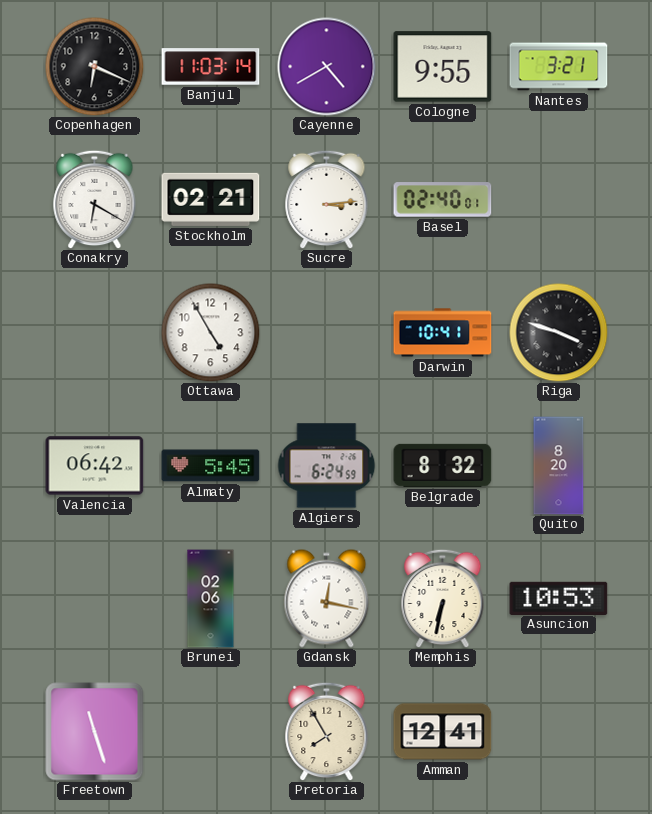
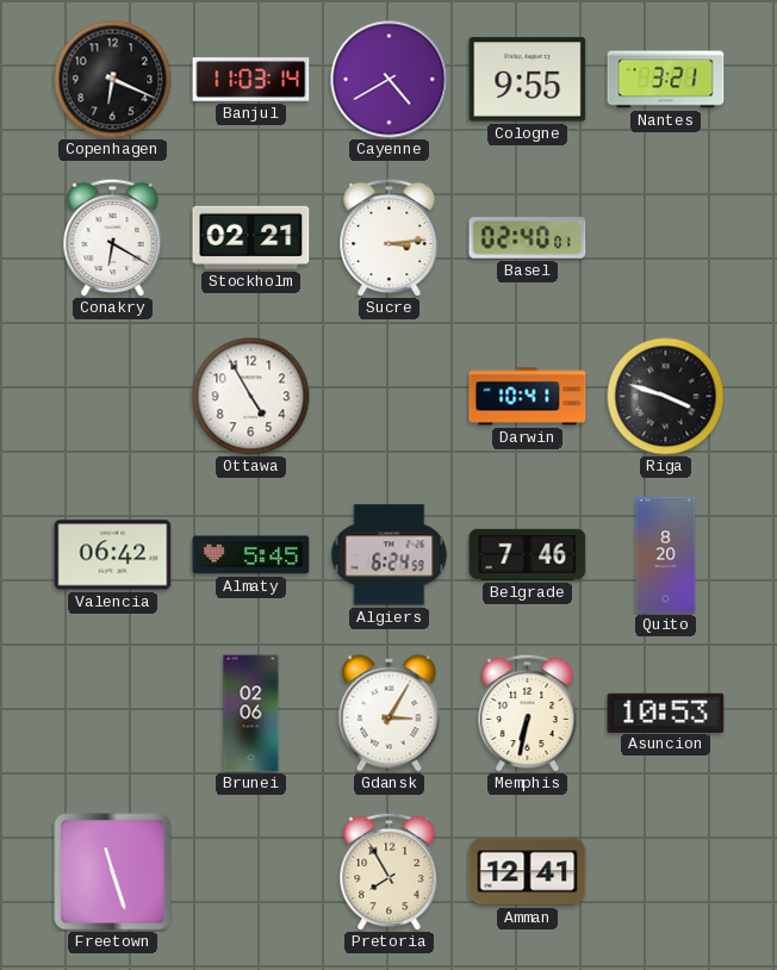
Belgrade: 8:32 -> 7:46 (528, 554)
Gdansk: 12:17 -> 3:05 (390, 714)
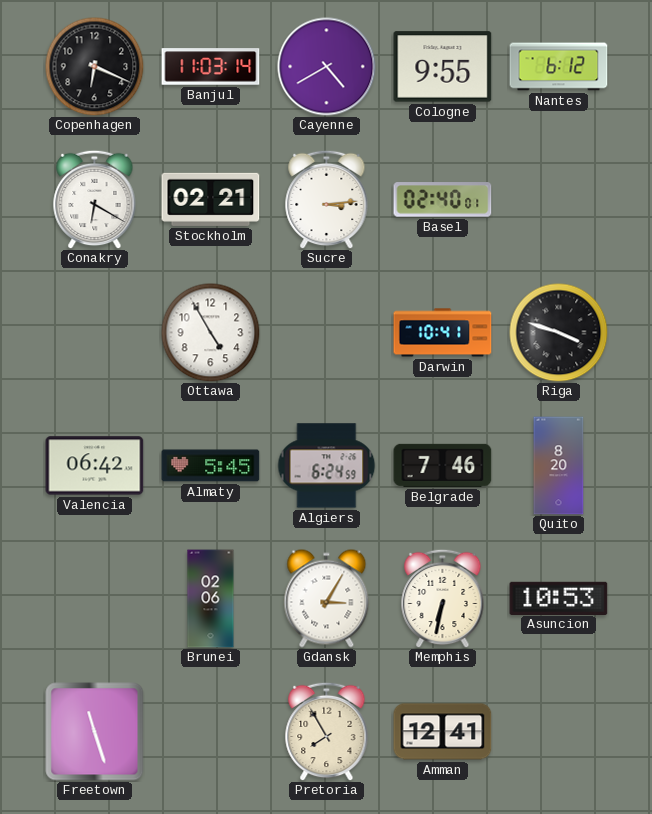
Nantes: 3:21 -> 6:12 (559, 67)
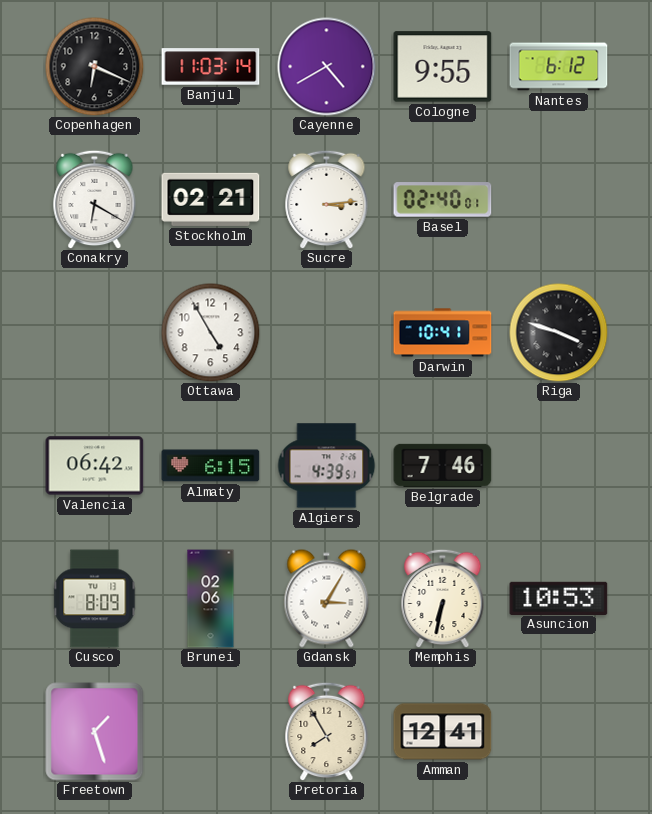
Almaty: 5:45 -> 6:15 (211, 466)
Algiers: 6:24 -> 4:39 (327, 466)
Quito: 8:20 -> none (559, 466)
Cusco: none -> 8:09 (95, 599)
Freetown: 11:27 -> 1:27 (95, 732)
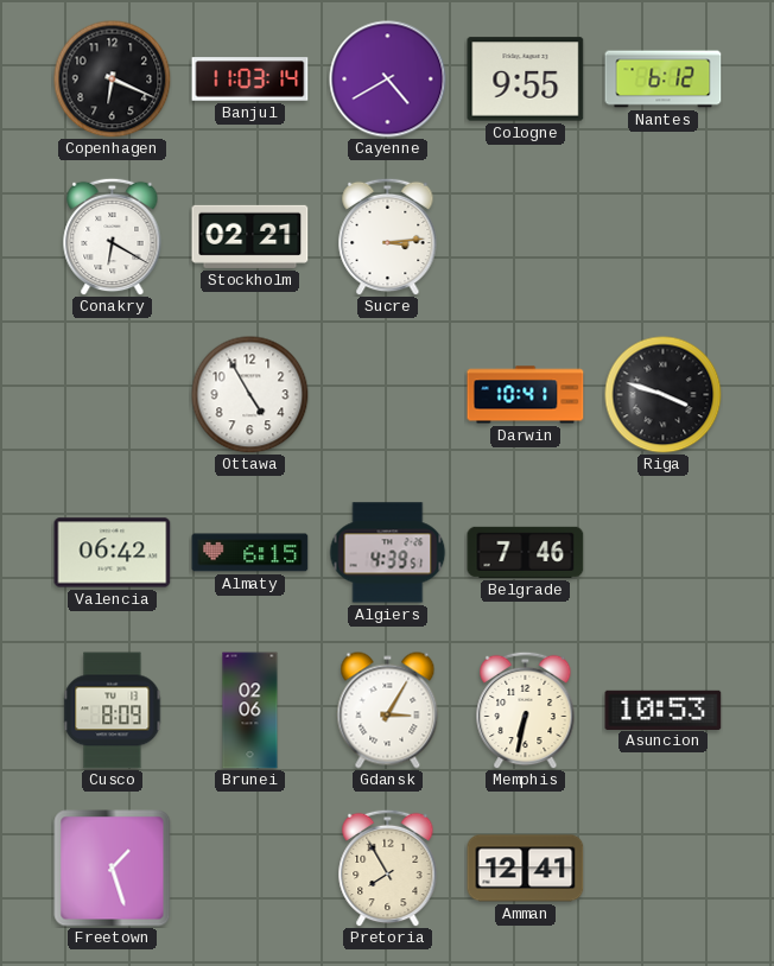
Basel: 02:40 -> none (443, 200)
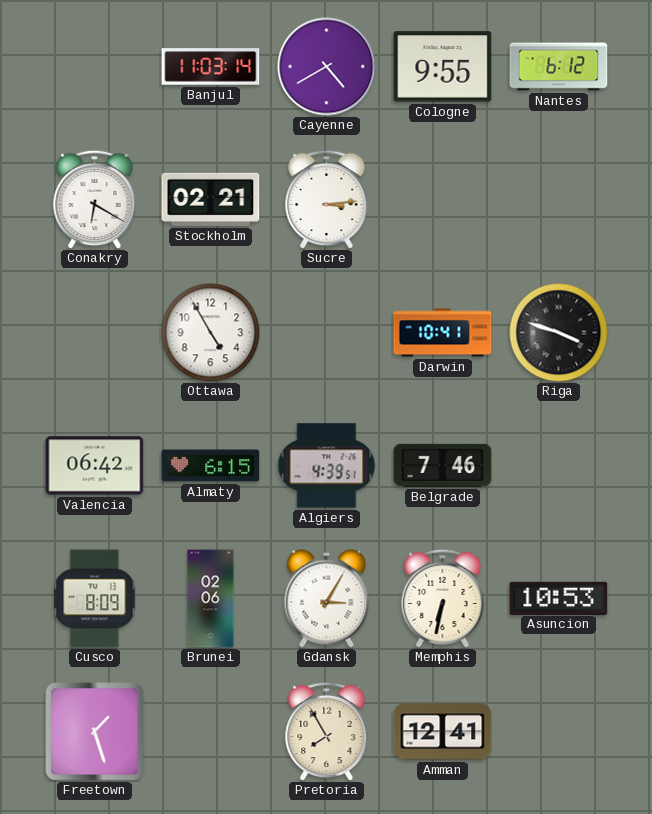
Copenhagen: 6:19 -> none (113, 80)
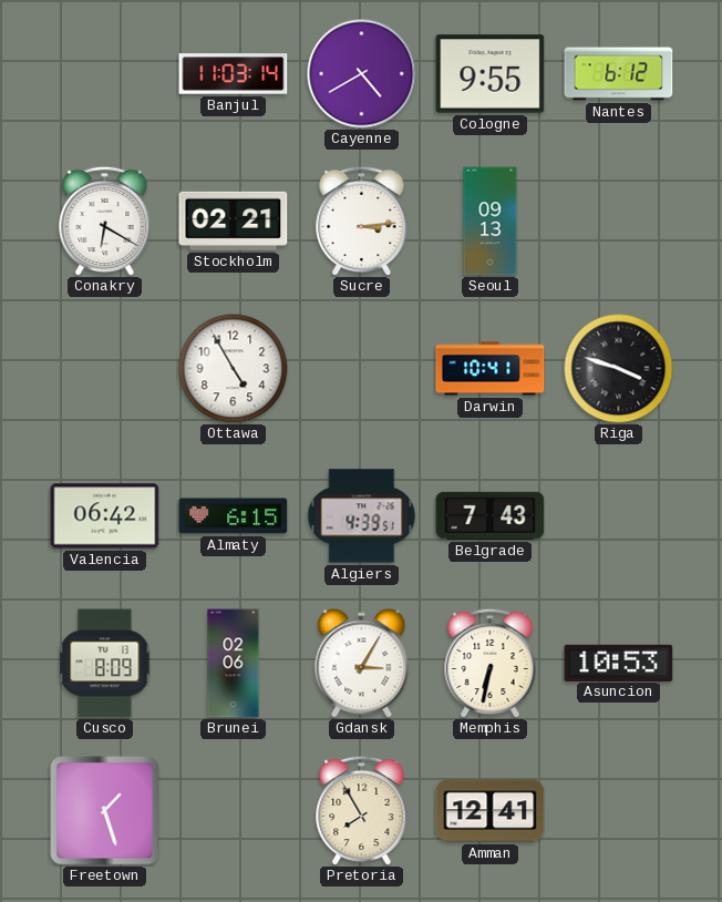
Seoul: none -> 09:13 (491, 222)
Belgrade: 7:46 -> 7:43 (491, 515)
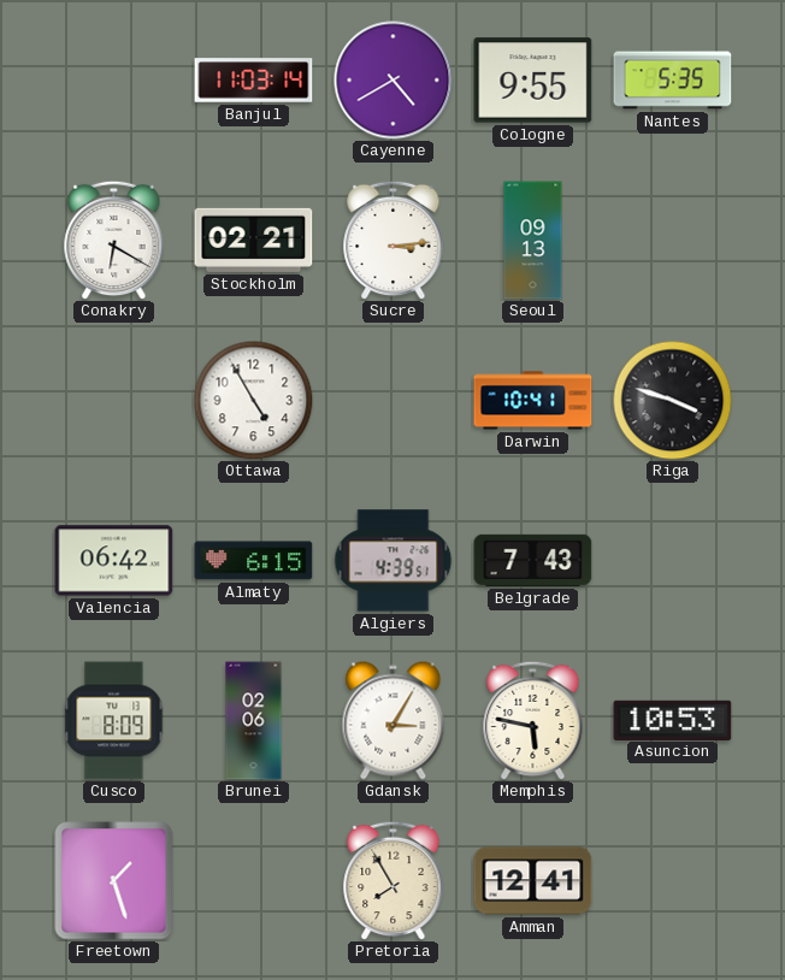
Nantes: 6:12 -> 5:35 (673, 81)
Memphis: 6:32 -> 5:47 (533, 720)
